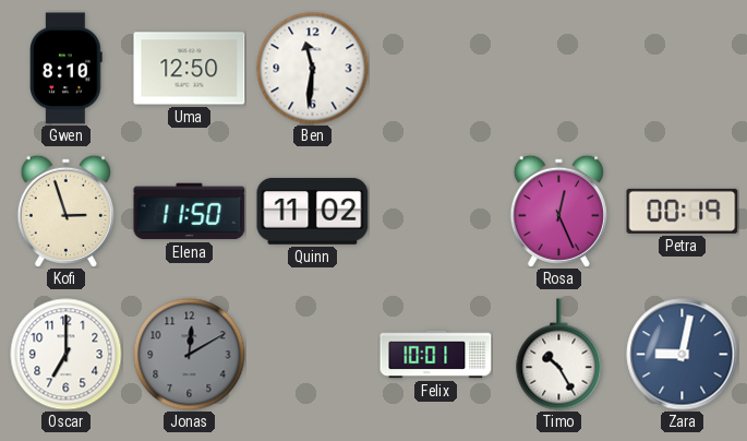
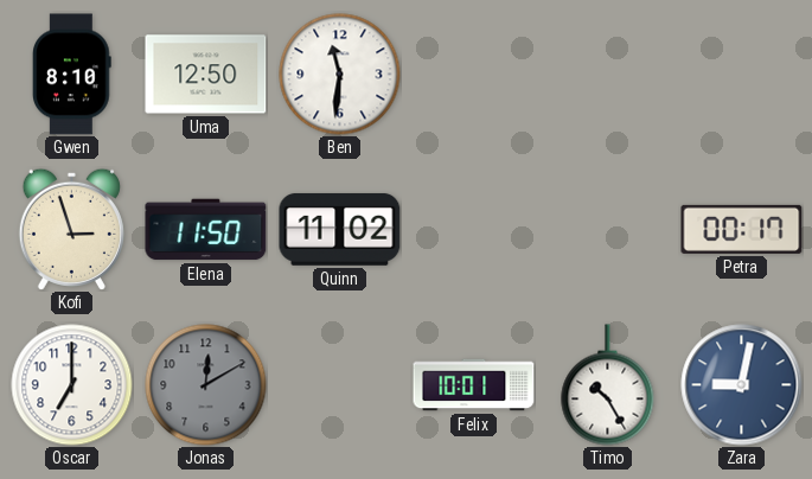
Rosa: 12:26 -> none (558, 211)
Petra: 00:19 -> 00:17 (742, 229)
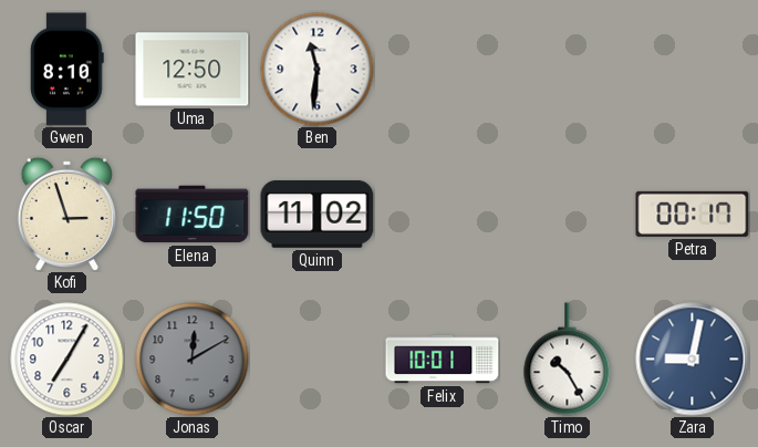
Oscar: 7:00 -> 7:05 (68, 360)
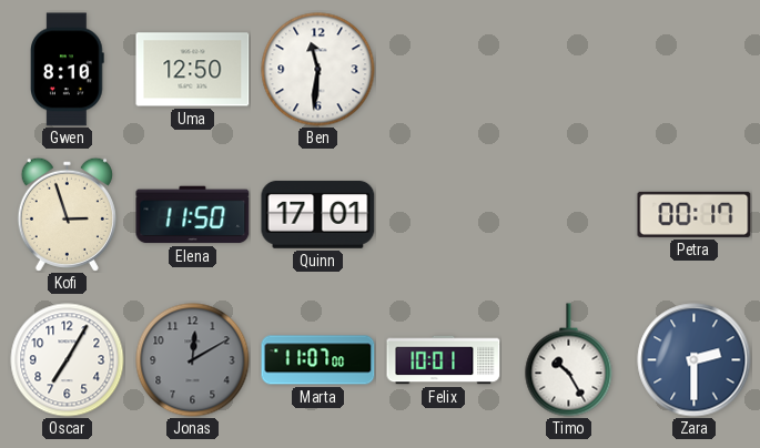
Quinn: 11:02 -> 17:01 (318, 214)
Marta: none -> 11:07 (318, 360)
Zara: 9:02 -> 2:30 (695, 360)
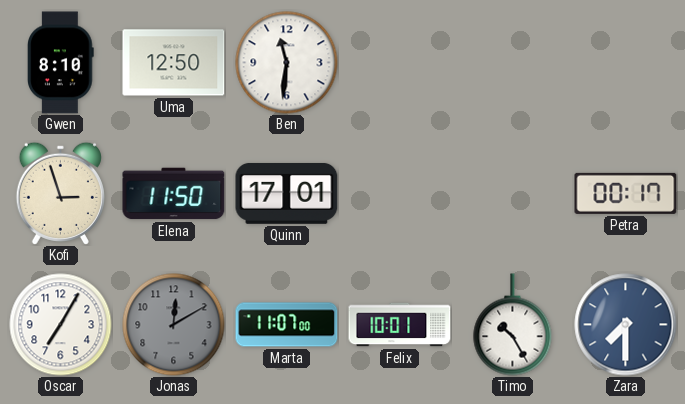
Zara: 2:30 -> 7:30 (626, 325)
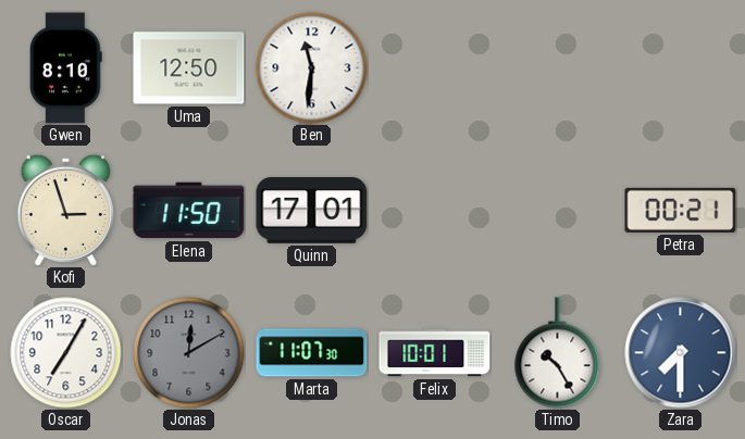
Petra: 00:17 -> 00:21 (681, 210)
Marta: 11:07:00 -> 11:07:30 (312, 353)
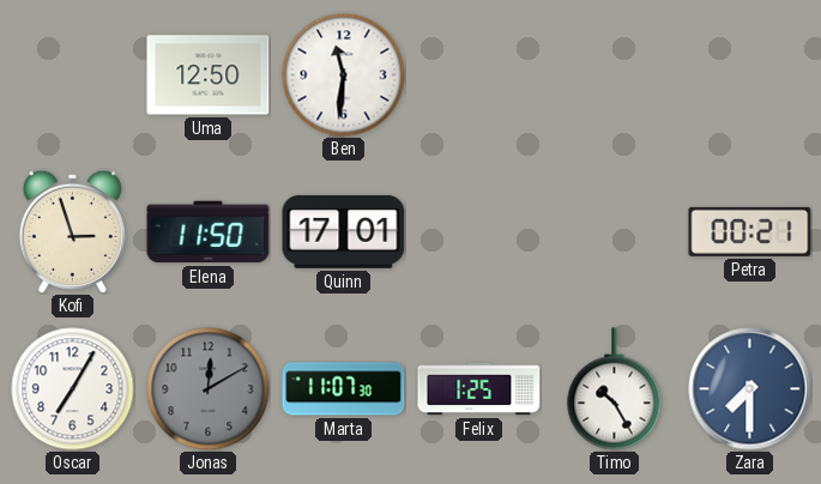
Gwen: 8:10 -> none (66, 68)
Felix: 10:01 -> 1:25 (479, 389)
